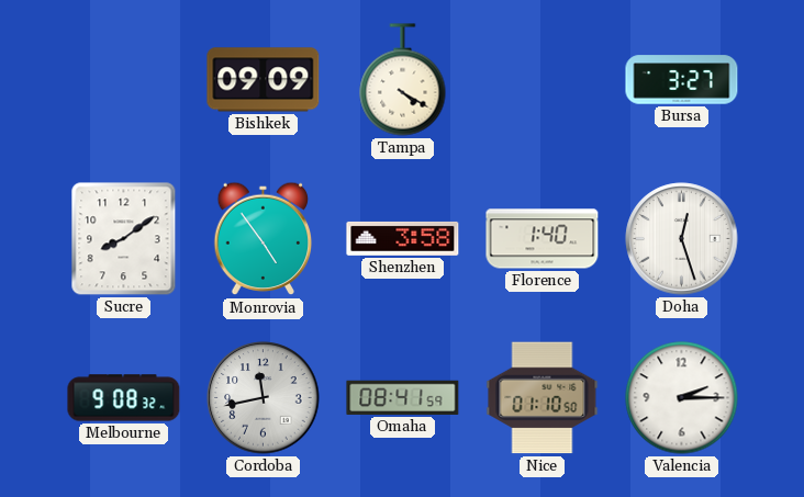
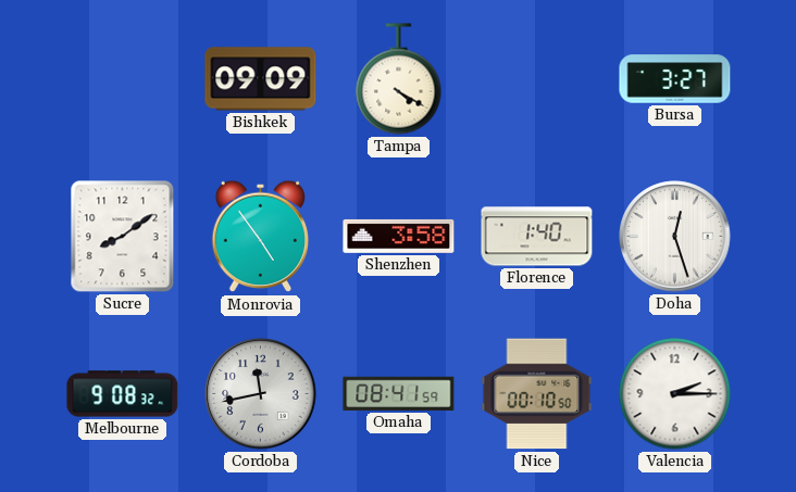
Nice: 01:10 -> 00:10 (537, 394)
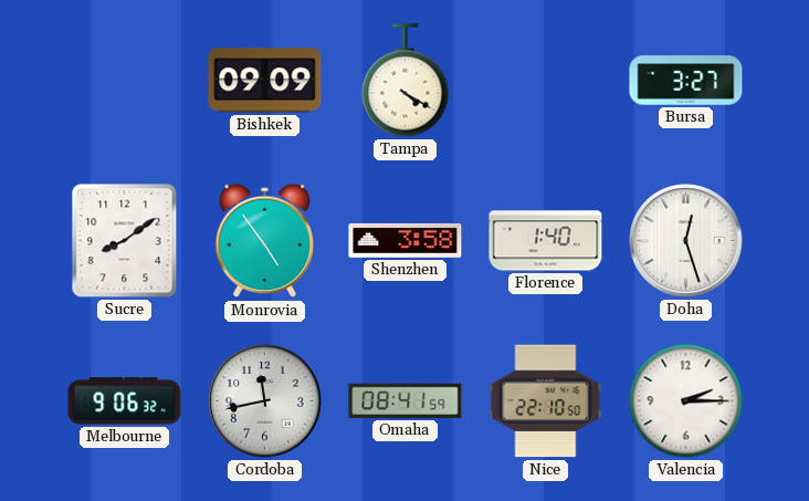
Melbourne: 9:08 -> 9:06 (125, 401)
Nice: 00:10 -> 22:10 (546, 401)
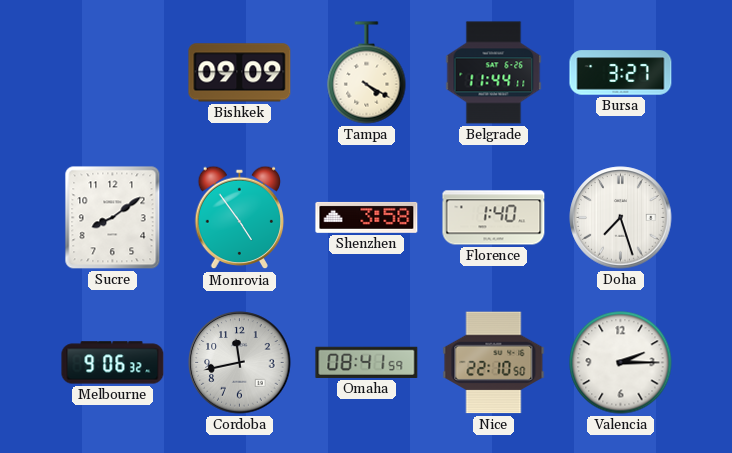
Belgrade: none -> 11:44 (494, 73)
Doha: 12:27 -> 7:27 (621, 218)
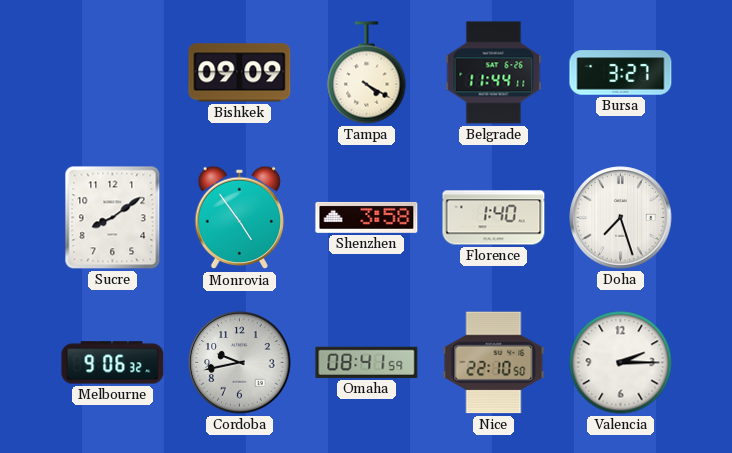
Cordoba: 11:43 -> 9:43 (240, 363)
